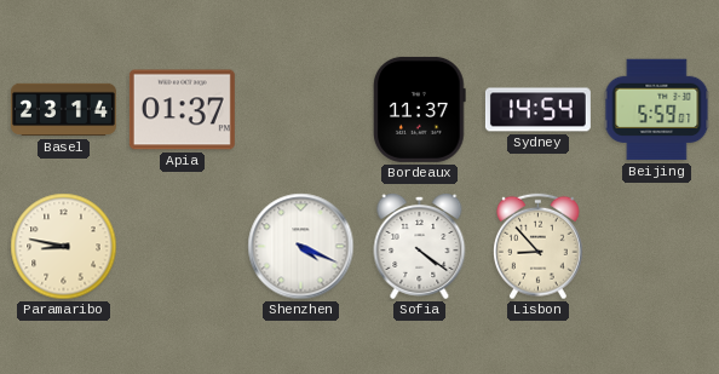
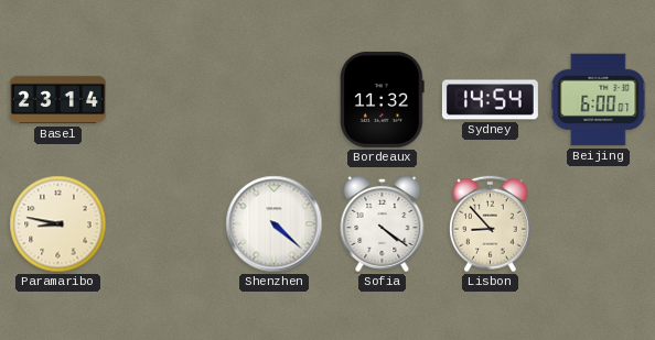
Apia: 01:37 -> none (182, 110)
Bordeaux: 11:37 -> 11:32 (383, 99)
Beijing: 5:59 -> 6:00 (599, 100)
Shenzhen: 4:19 -> 4:22 (275, 224)
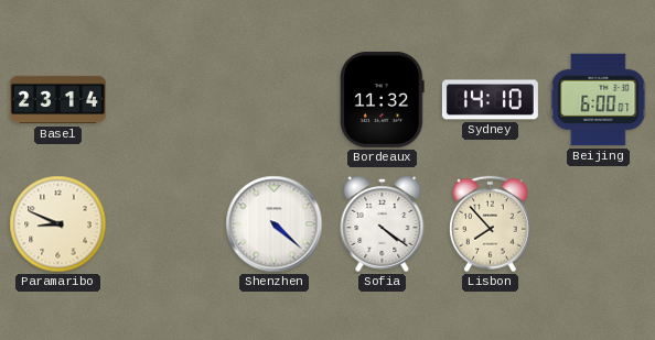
Sydney: 14:54 -> 14:10 (490, 100)
Paramaribo: 8:47 -> 8:49 (58, 224)
Lisbon: 8:53 -> 7:53 (491, 224)
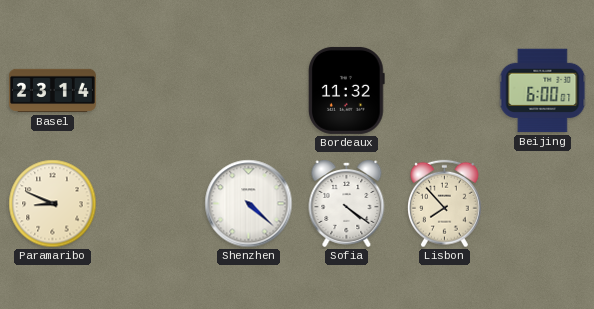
Sydney: 14:10 -> none (490, 100)
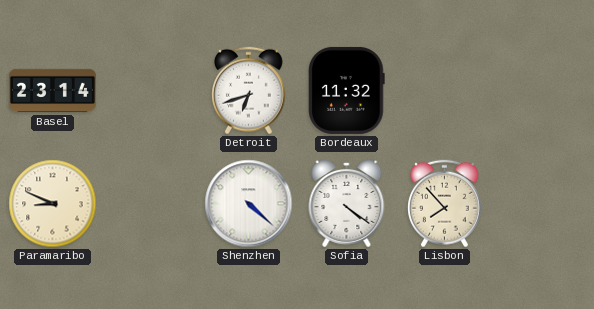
Detroit: none -> 6:42 (249, 91)
Beijing: 6:00 -> none (543, 91)
